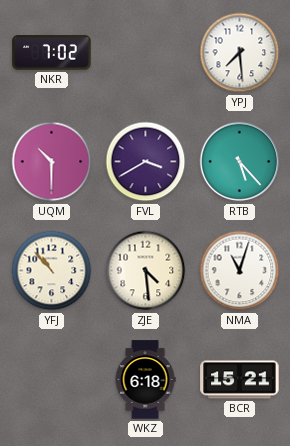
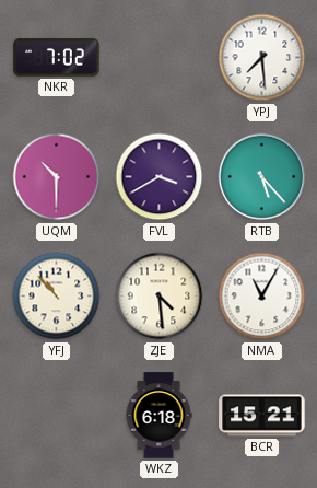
NMA: 11:03 -> 11:05 (262, 297)
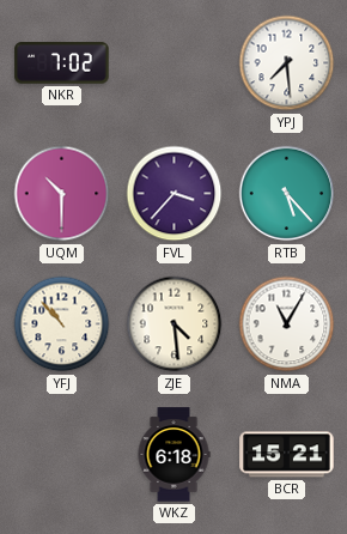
FVL: 3:40 -> 3:37 (175, 194)
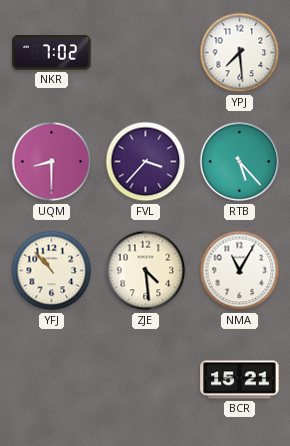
UQM: 10:30 -> 8:30 (52, 162)
WKZ: 6:18 -> none (173, 455)
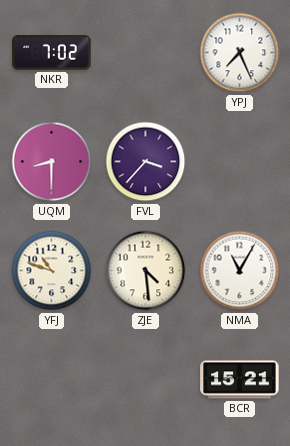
YPJ: 7:29 -> 7:26 (240, 53)
RTB: 5:23 -> none (240, 162)
YFJ: 10:53 -> 10:48 (52, 271)
